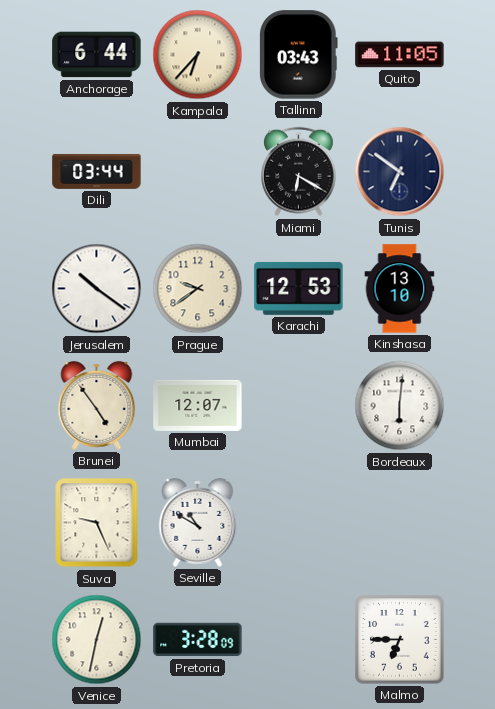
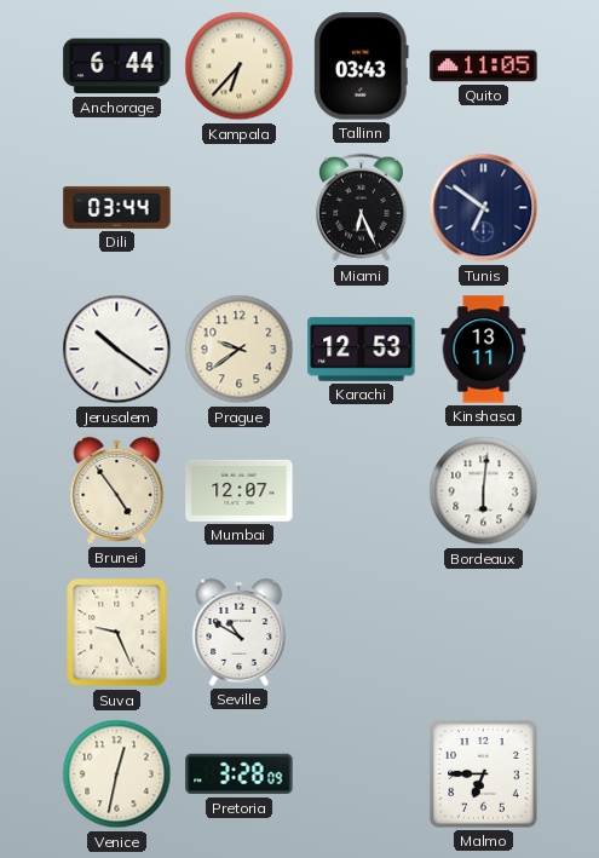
Miami: 6:20 -> 6:26 (362, 208)
Kinshasa: 13:10 -> 13:11 (484, 350)
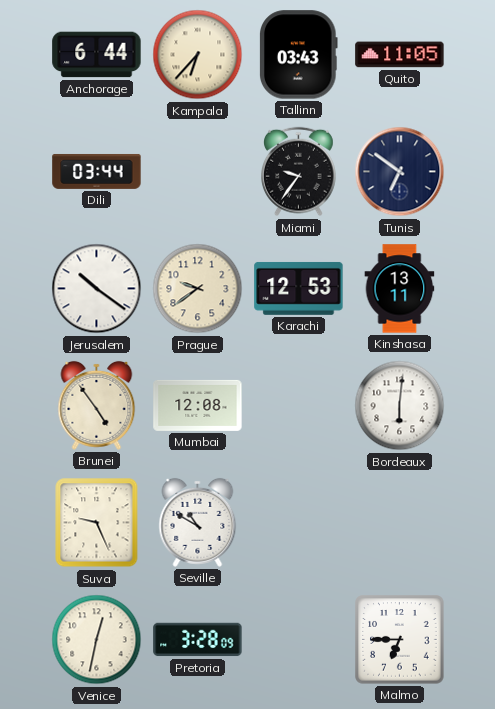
Miami: 6:26 -> 9:36 (299, 172)
Mumbai: 12:07 -> 12:08 (198, 405)
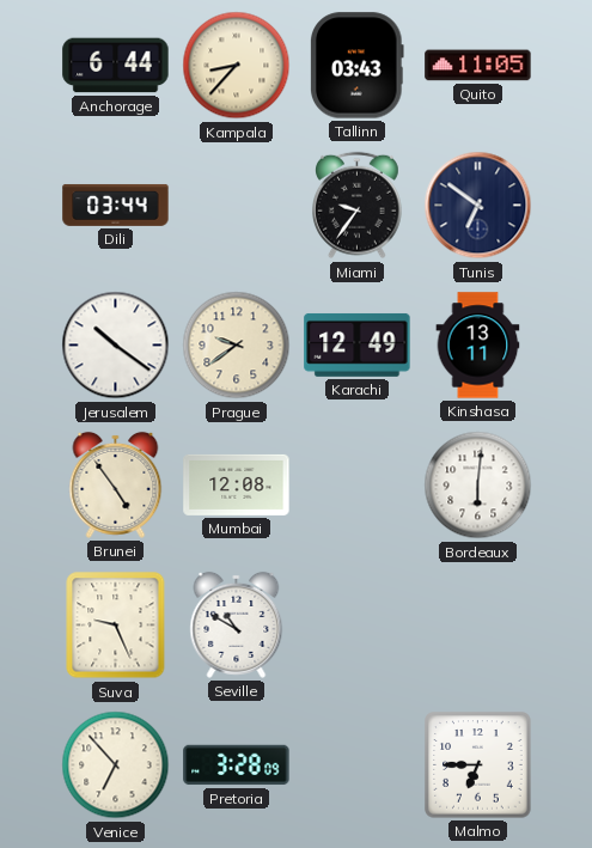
Kampala: 6:37 -> 8:37 (237, 66)
Karachi: 12:53 -> 12:49 (358, 344)
Venice: 12:32 -> 6:53 (116, 765)
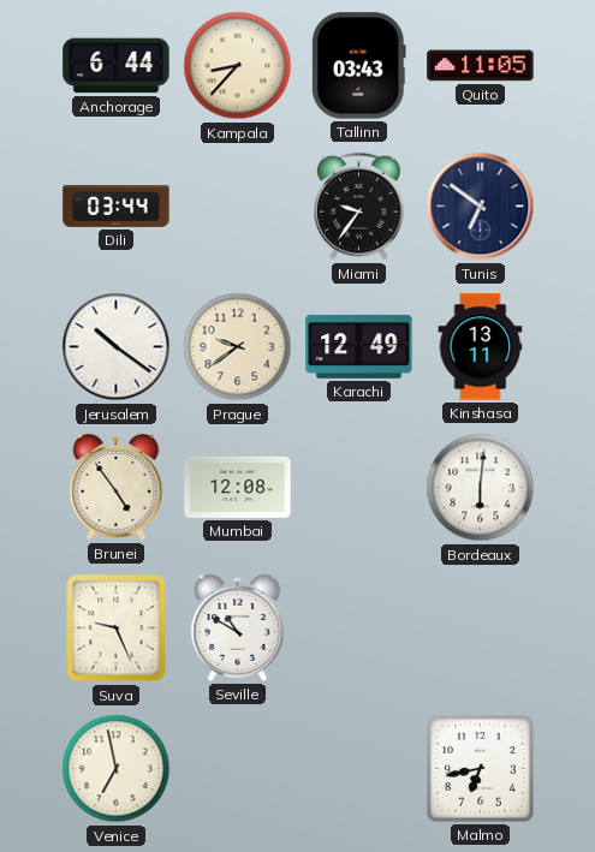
Venice: 6:53 -> 6:58 (117, 769)
Pretoria: 3:28 -> none (237, 765)
Malmo: 6:45 -> 6:43 (481, 769)
